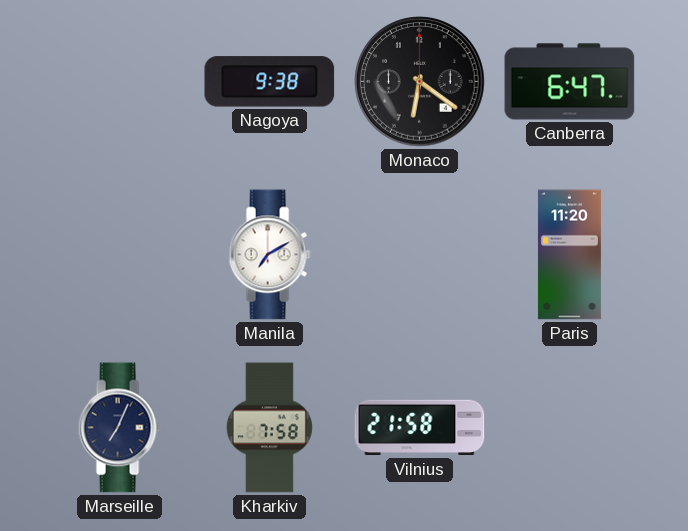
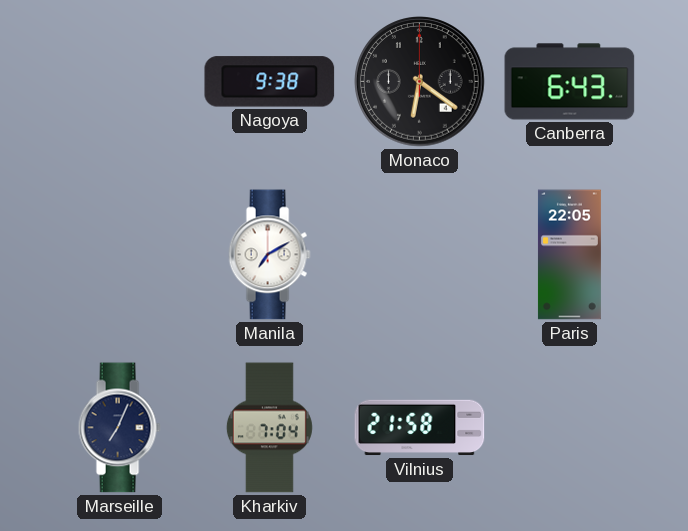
Canberra: 6:47 -> 6:43 (570, 82)
Paris: 11:20 -> 22:05 (569, 255)
Kharkiv: 7:58 -> 7:04 (269, 428)
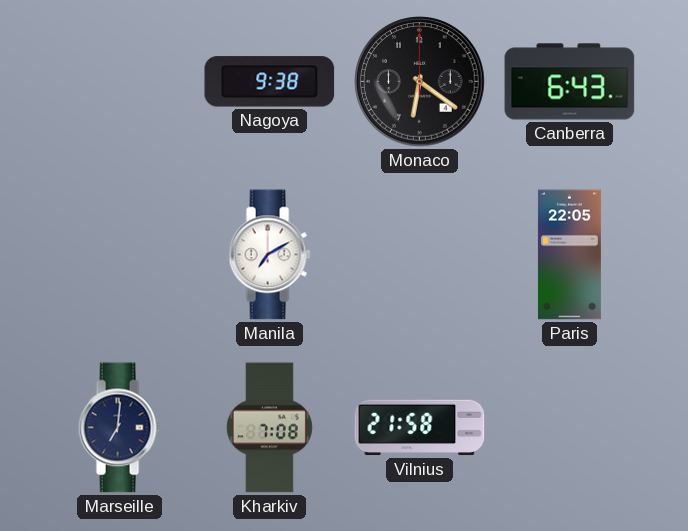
Marseille: 7:04 -> 7:01 (119, 428)
Kharkiv: 7:04 -> 7:08 (269, 428)
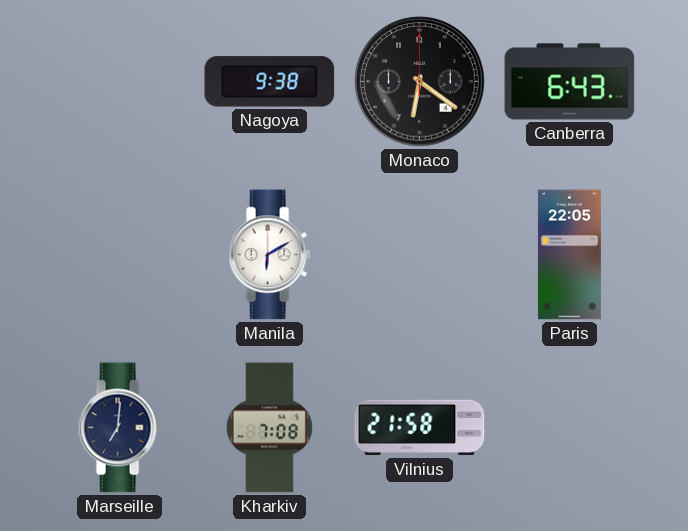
Manila: 7:10 -> 6:10 (269, 255)
